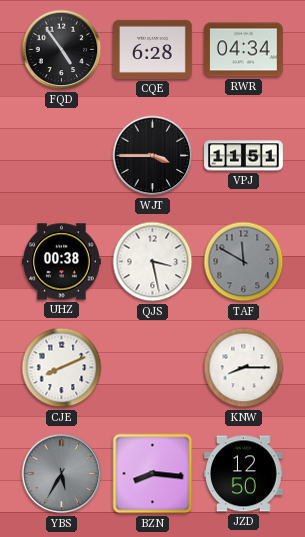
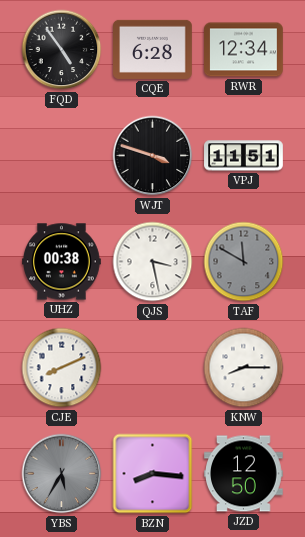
RWR: 04:34 -> 12:34 (244, 50)
WJT: 3:45 -> 3:48 (153, 156)
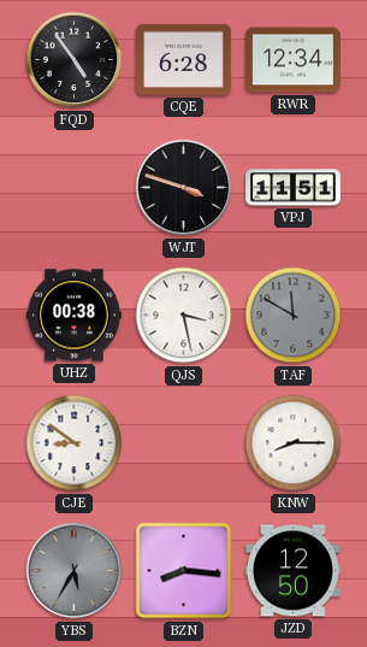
CJE: 8:11 -> 8:51 (75, 443)
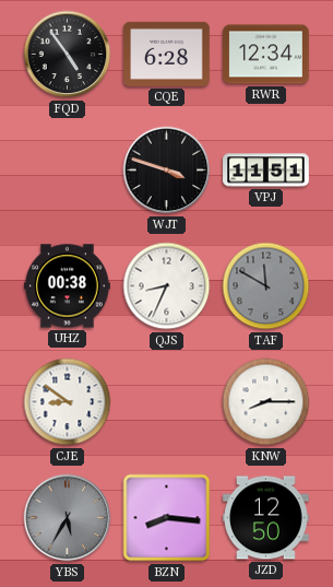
QJS: 3:28 -> 8:34 (167, 286)
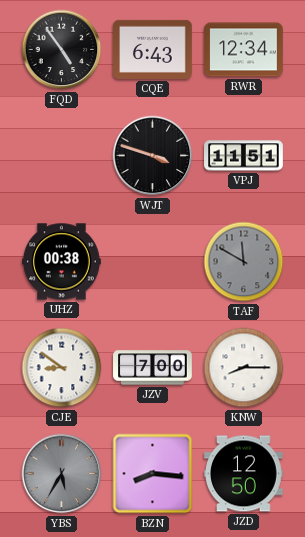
CQE: 6:28 -> 6:43 (153, 49)
QJS: 8:34 -> none (167, 286)
JZV: none -> 7:00 (153, 368)
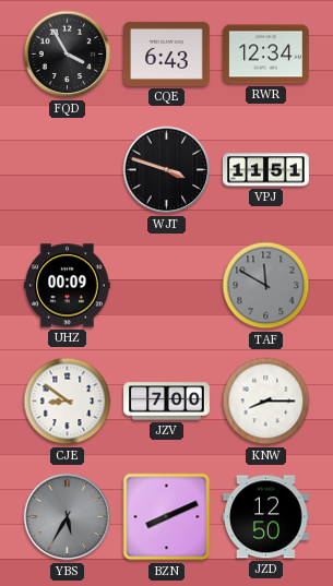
FQD: 4:54 -> 3:55 (68, 55)
UHZ: 00:38 -> 00:09 (68, 286)
BZN: 8:16 -> 8:11 (167, 517)
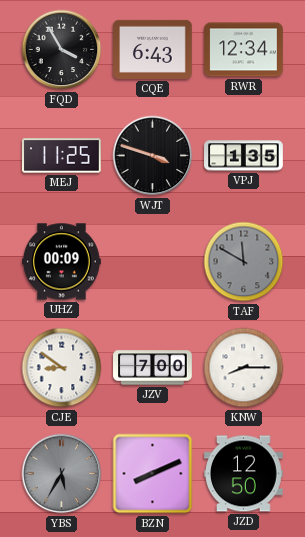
MEJ: none -> 11:25 (62, 156)
VPJ: 11:51 -> 1:35 (244, 156)
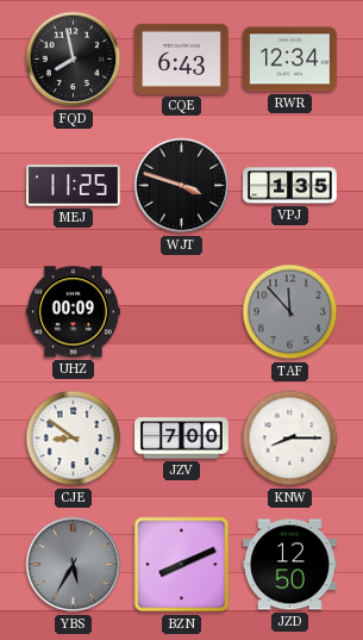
FQD: 3:55 -> 7:58 (74, 60)
TAF: 11:50 -> 11:53 (290, 312)
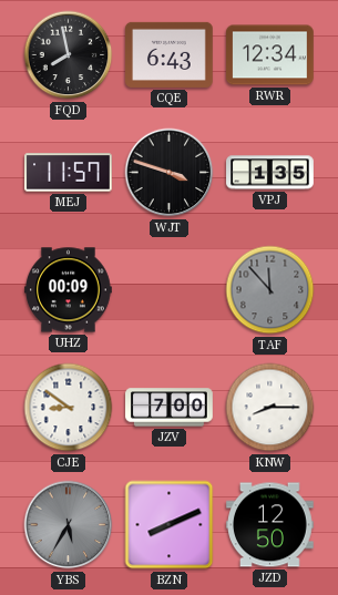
MEJ: 11:25 -> 11:57 (69, 173)
